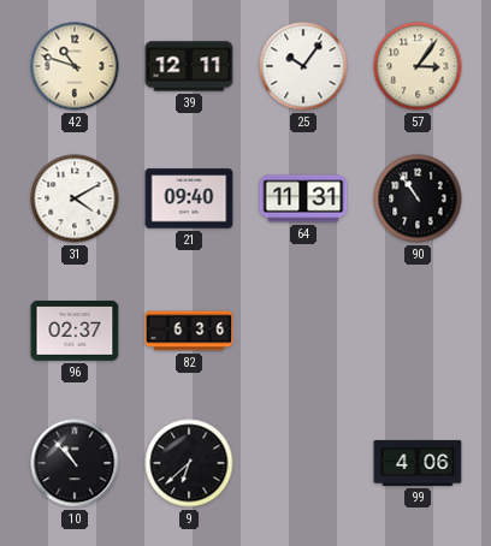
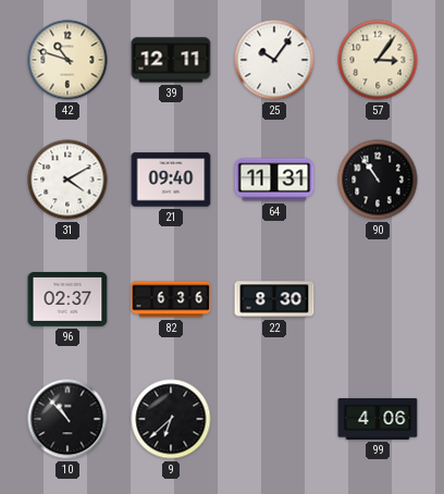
22: none -> 8:30 (274, 299)
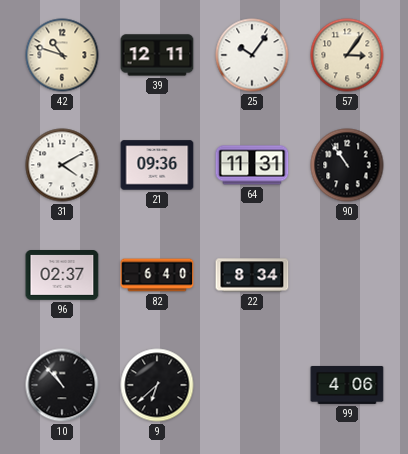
21: 09:40 -> 09:36 (157, 165)
82: 6:36 -> 6:40 (157, 275)
22: 8:30 -> 8:34 (252, 275)
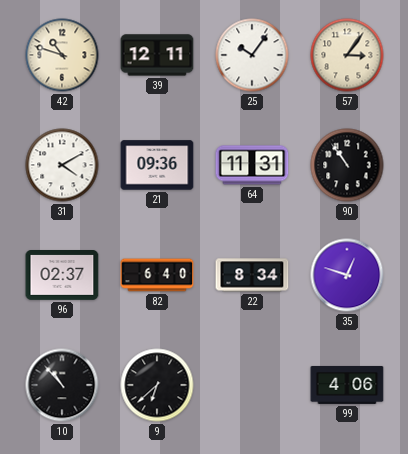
35: none -> 12:48 (347, 275)
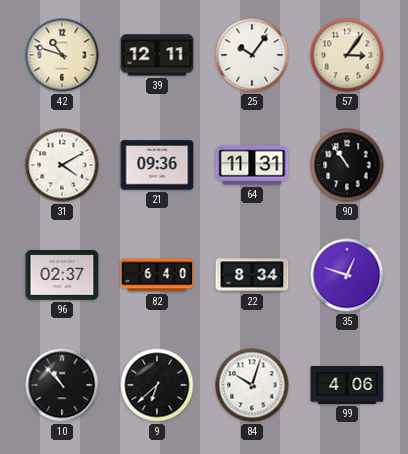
84: none -> 10:03 (252, 385)
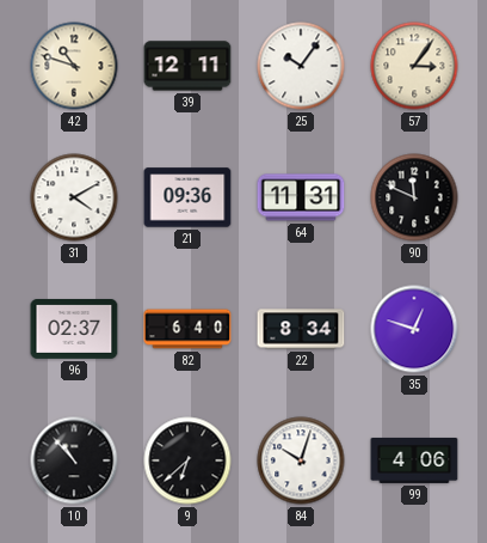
90: 10:54 -> 11:49 (414, 197)
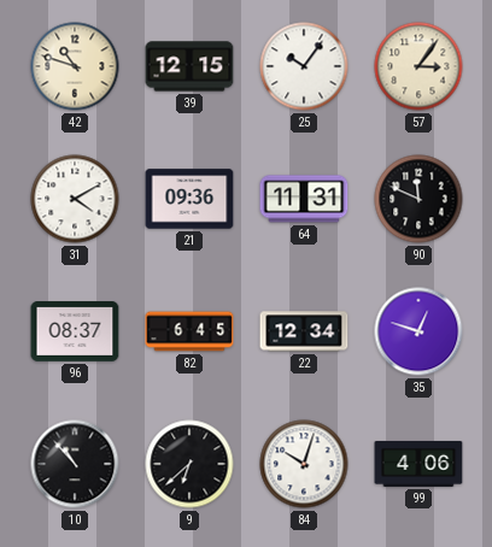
39: 12:11 -> 12:15 (189, 66)
96: 02:37 -> 08:37 (75, 333)
82: 6:40 -> 6:45 (189, 331)
22: 8:34 -> 12:34 (304, 331)
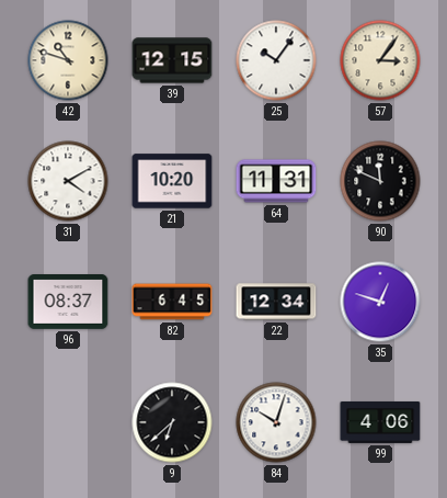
21: 09:36 -> 10:20 (172, 181)
10: 10:53 -> none (75, 464)
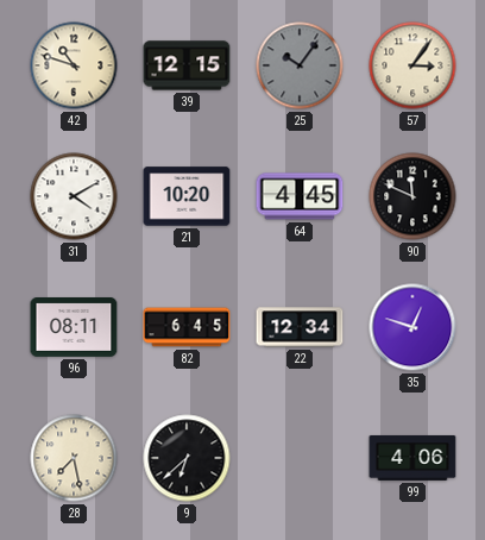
25 dial: white -> grey (300, 65)
64: 11:31 -> 4:45 (300, 196)
96: 08:37 -> 08:11 (74, 328)
28: none -> 7:28 (74, 458)
84: 10:03 -> none (276, 422)
